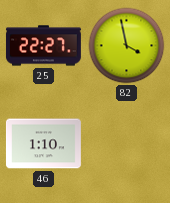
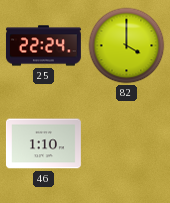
25: 22:27 -> 22:24 (43, 46)
82: 3:58 -> 4:00 (127, 46)
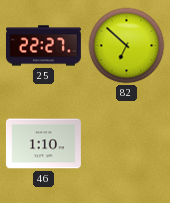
25: 22:24 -> 22:27 (43, 46)
82: 4:00 -> 6:52 (127, 46)
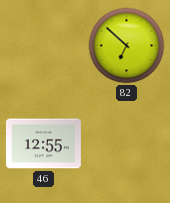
25: 22:27 -> none (43, 46)
46: 1:10 -> 12:55 (43, 144)
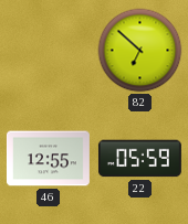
22: none -> 05:59 (139, 159)
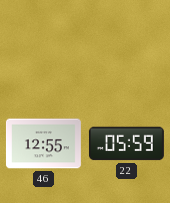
82: 6:52 -> none (140, 51)
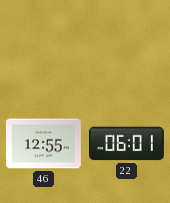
22: 05:59 -> 06:01 (126, 144)
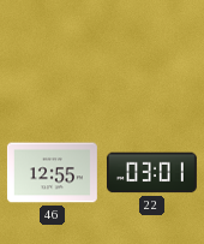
22: 06:01 -> 03:01 (151, 173)
